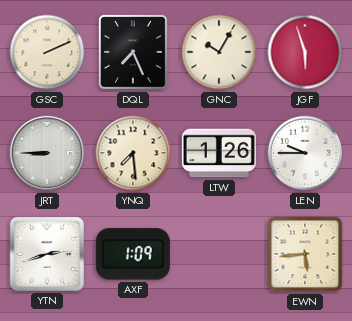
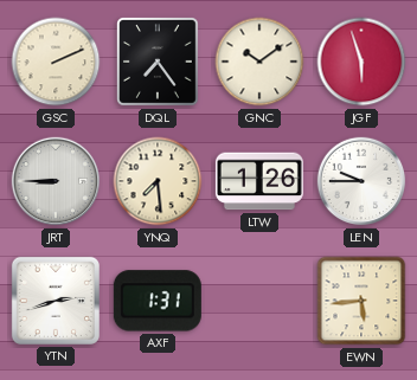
DQL: 7:26 -> 7:24 (159, 63)
GNC: 10:05 -> 10:09 (259, 62)
AXF: 1:09 -> 1:31 (158, 301)
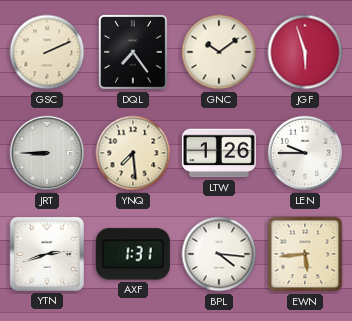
BPL: none -> 4:16 (219, 254)
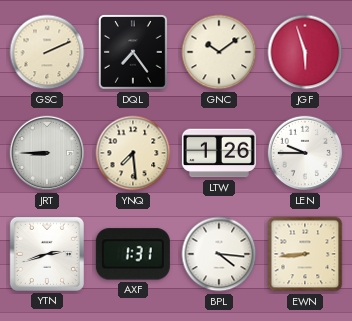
EWN: 5:44 -> 8:44 (305, 254)
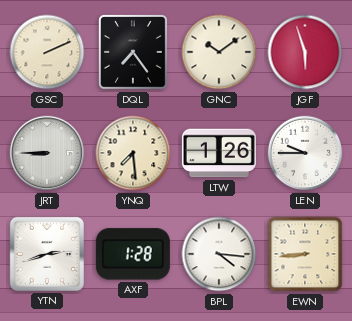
AXF: 1:31 -> 1:28 (133, 254)
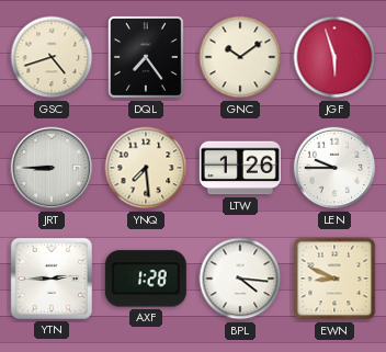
GSC: 2:11 -> 4:42 (52, 57)
YTN: 2:42 -> 2:45 (52, 279)
EWN: 8:44 -> 8:49 (334, 279)
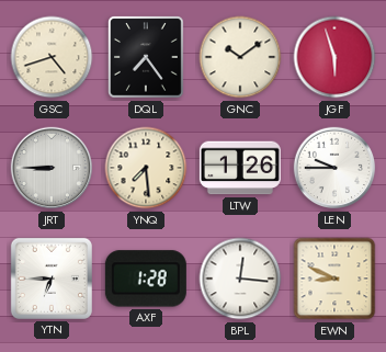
YTN: 2:45 -> 6:45 (52, 279)
BPL: 4:16 -> 12:16 (240, 279)
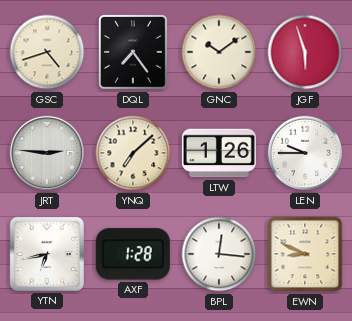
JRT: 8:45 -> 2:46 (47, 153)
YNQ: 7:29 -> 7:08 (133, 153)
YTN: 6:45 -> 6:43 (47, 254)
